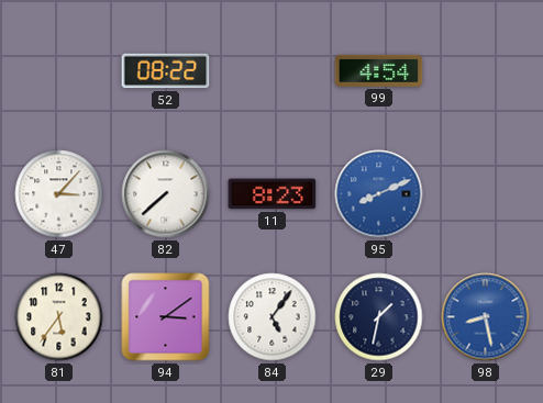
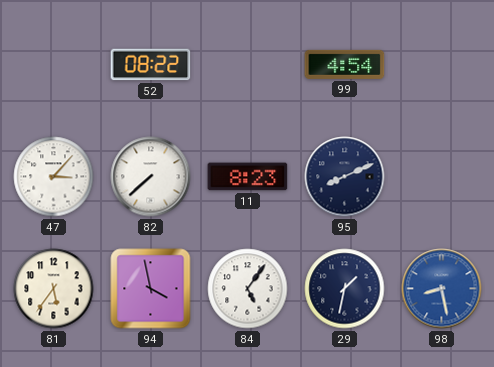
95 dial: blue -> navy (345, 177)
94: 3:09 -> 3:58 (151, 289)
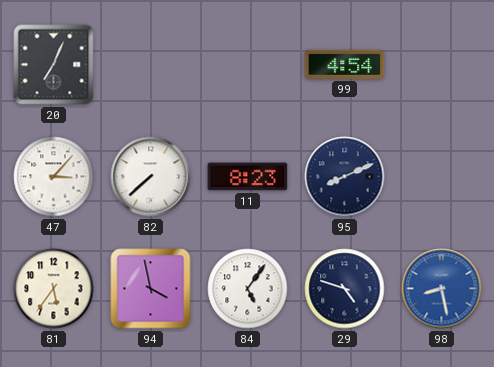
20: none -> 7:04 (54, 65)
52: 08:22 -> none (151, 65)
29: 1:32 -> 4:48 (345, 289)
